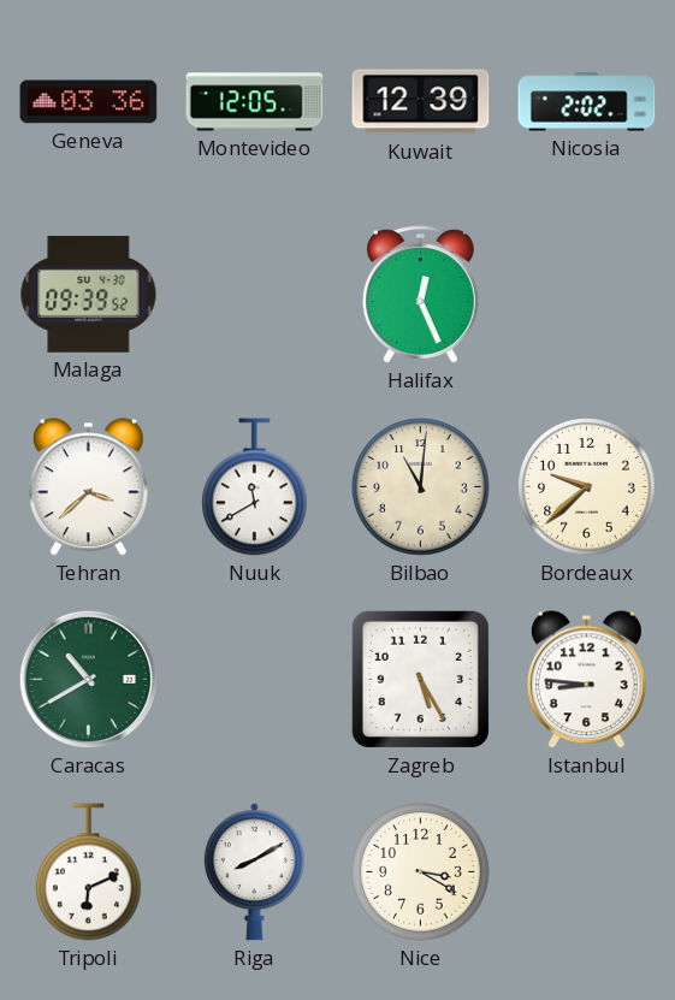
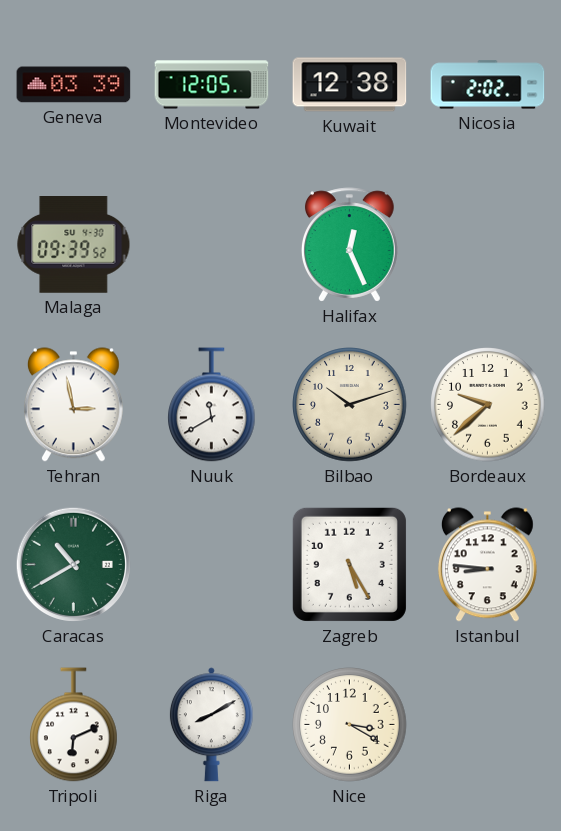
Geneva: 03:36 -> 03:39 (74, 85)
Kuwait: 12:39 -> 12:38 (350, 85)
Tehran: 3:38 -> 2:58 (73, 405)
Bilbao: 11:01 -> 10:12 (350, 405)
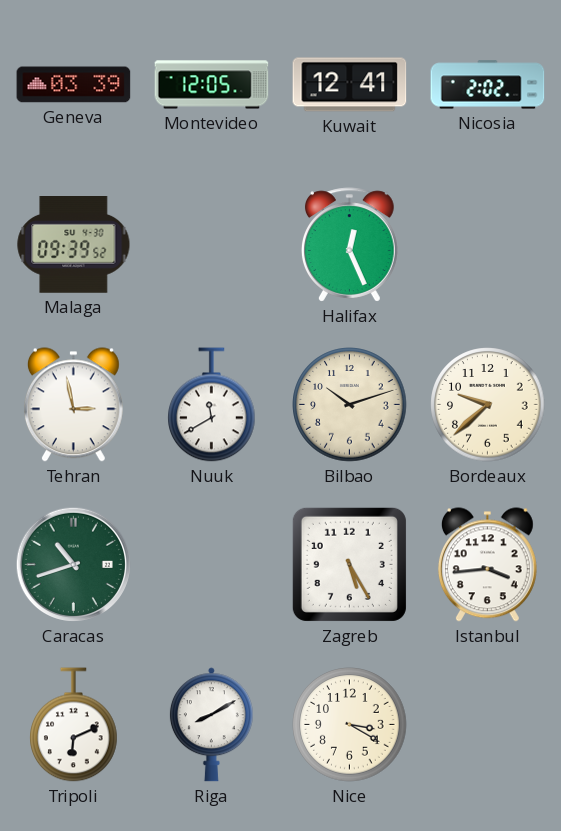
Kuwait: 12:38 -> 12:41 (350, 85)
Caracas: 10:40 -> 10:42 (73, 564)
Istanbul: 8:46 -> 3:44 (487, 565)
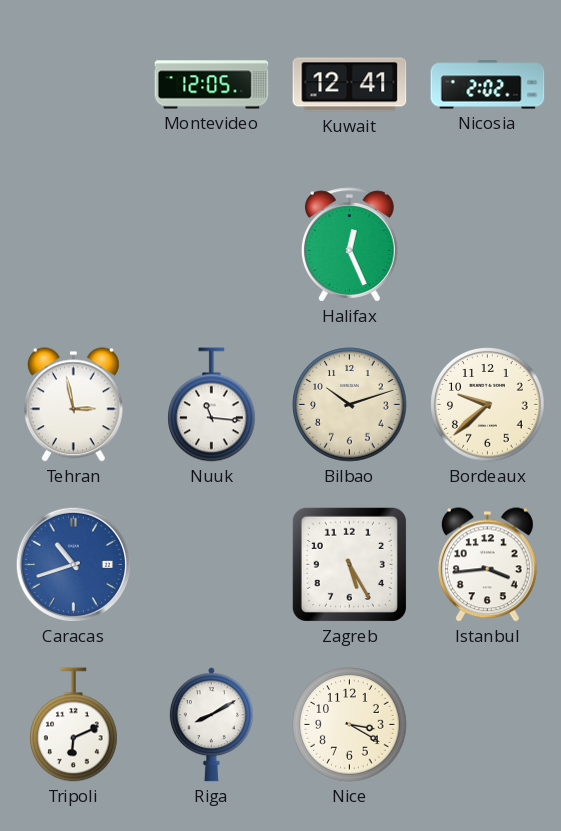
Geneva: 03:39 -> none (74, 85)
Malaga: 09:39 -> none (74, 245)
Nuuk: 11:40 -> 11:16 (212, 405)
Caracas dial: green -> blue (73, 564)
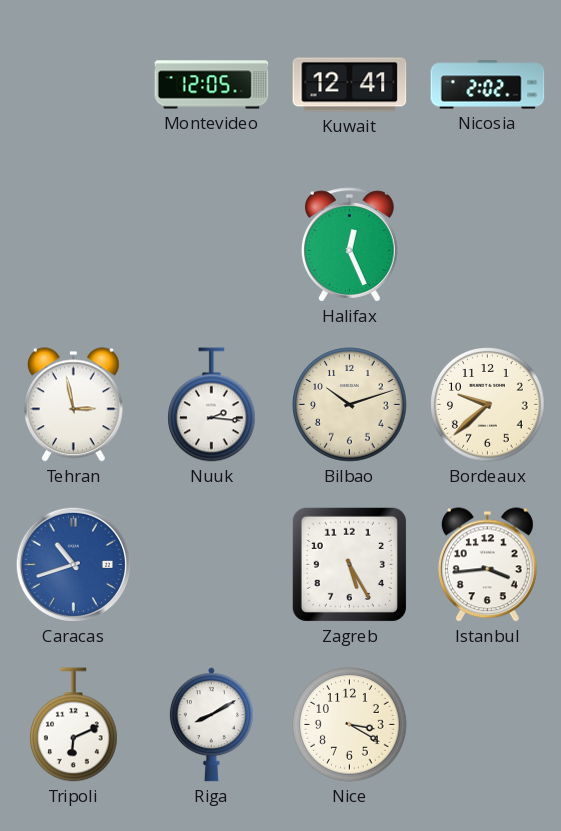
Nuuk: 11:16 -> 2:16 (212, 405)
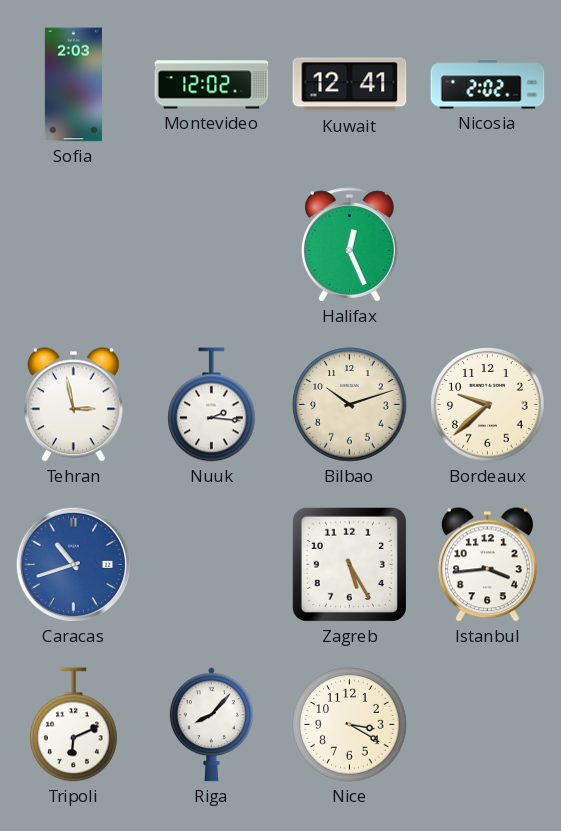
Sofia: none -> 2:03 (73, 85)
Montevideo: 12:05 -> 12:02 (212, 85)
Riga: 8:10 -> 8:07 (211, 725)
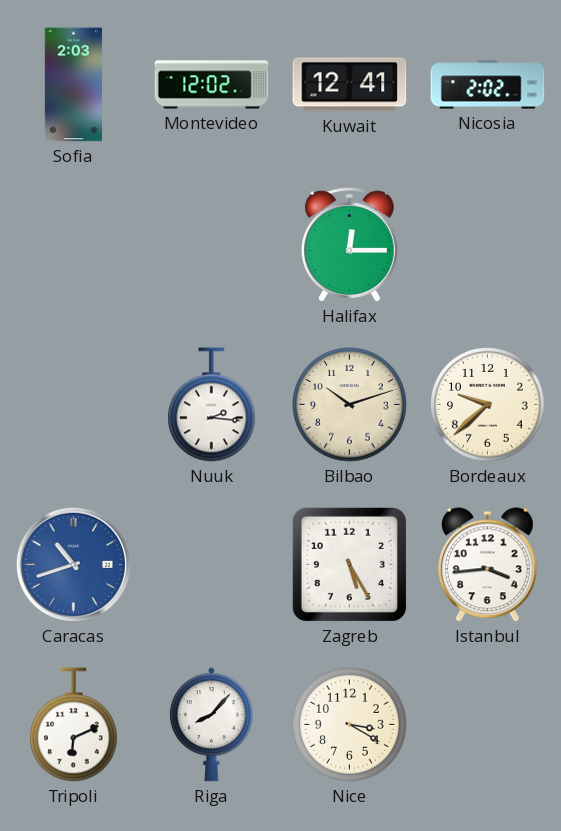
Halifax: 12:26 -> 12:15 (349, 245)
Tehran: 2:58 -> none (73, 405)
